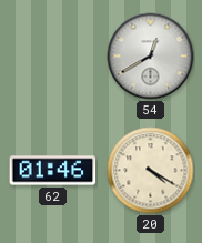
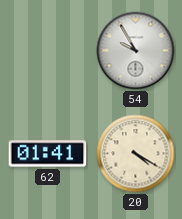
54: 12:40 -> 9:55 (136, 51)
62: 01:46 -> 01:41 (48, 154)
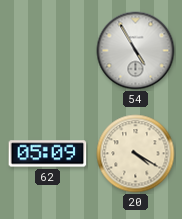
54: 9:55 -> 4:55 (136, 51)
62: 01:41 -> 05:09 (48, 154)
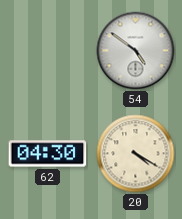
54: 4:55 -> 4:51 (136, 51)
62: 05:09 -> 04:30 (48, 154)
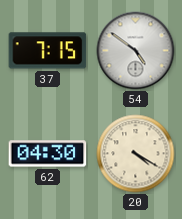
37: none -> 7:15 (48, 51)
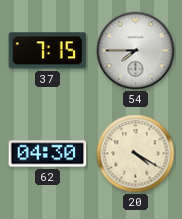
54: 4:51 -> 7:45 (136, 51)
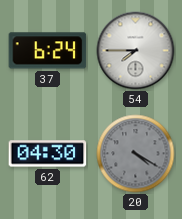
37: 7:15 -> 6:24 (48, 51)
20 dial: cream -> grey (136, 154)
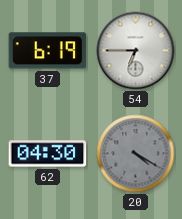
37: 6:24 -> 6:19 (48, 51)
54: 7:45 -> 6:45 (136, 51)
